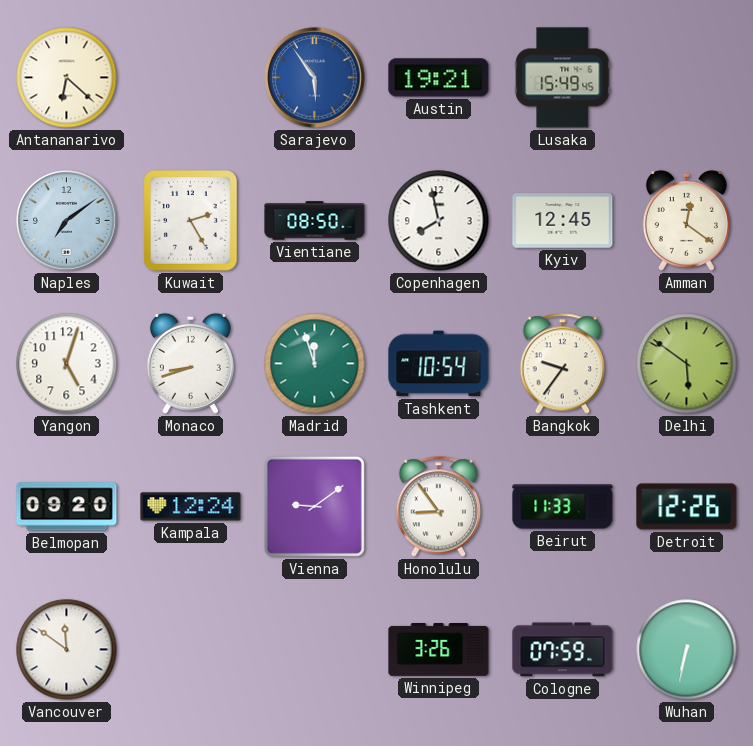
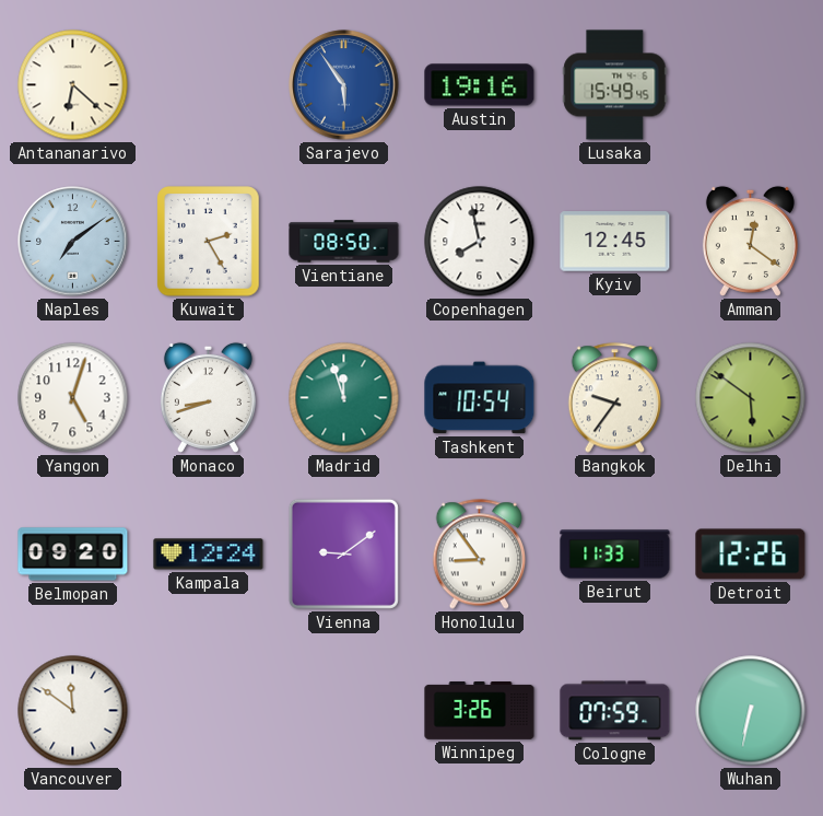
Austin: 19:21 -> 19:16 (480, 85)
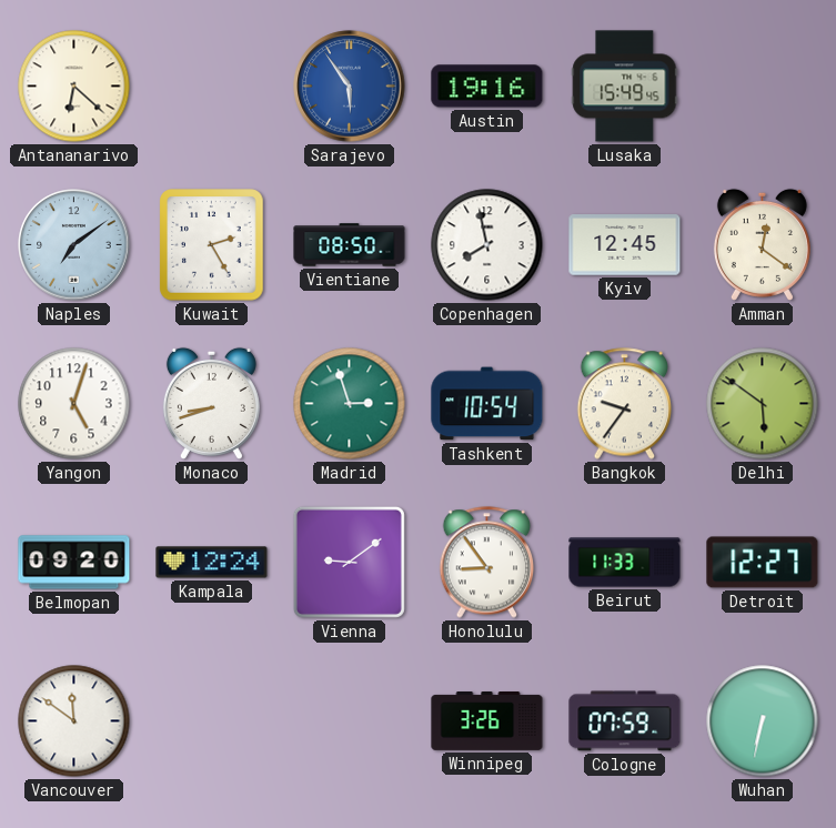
Madrid: 11:57 -> 2:57 (350, 404)
Detroit: 12:26 -> 12:27 (763, 563)
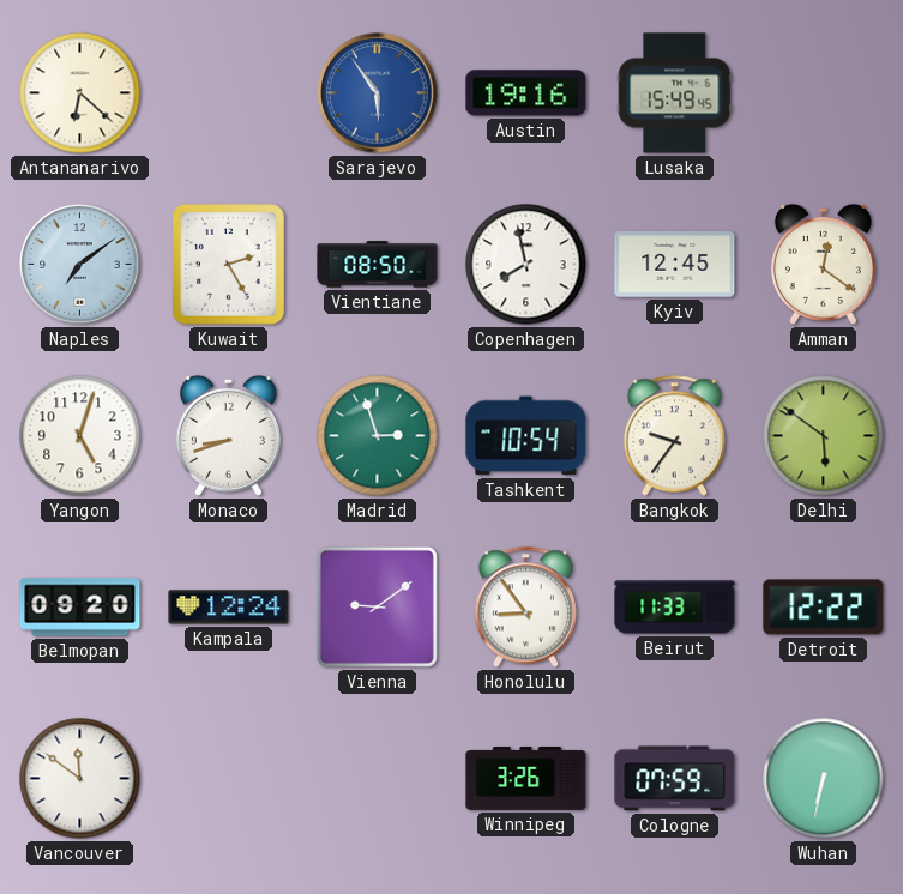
Detroit: 12:27 -> 12:22 (824, 608)
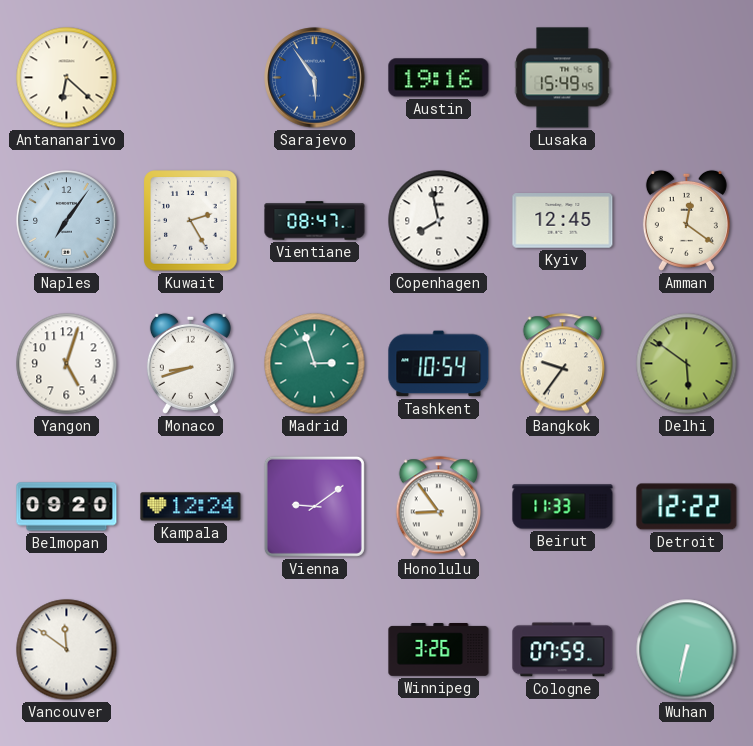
Naples: 7:09 -> 7:06 (67, 221)
Vientiane: 08:50 -> 08:47 (315, 221)
